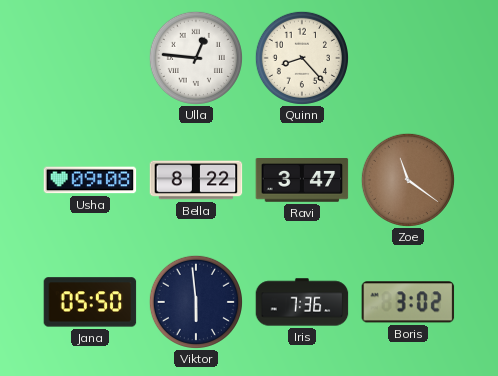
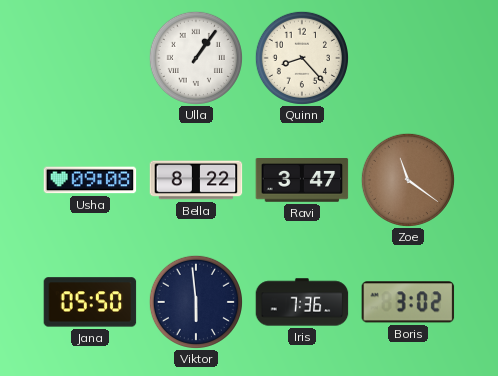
Ulla: 12:46 -> 1:06 (196, 58)
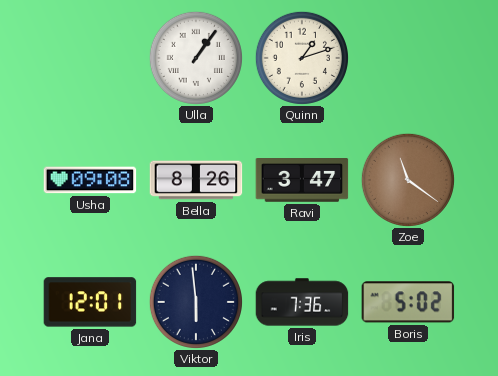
Quinn: 8:23 -> 1:12 (302, 58)
Bella: 8:22 -> 8:26 (196, 180)
Jana: 05:50 -> 12:01 (90, 302)
Boris: 3:02 -> 5:02 (408, 302)
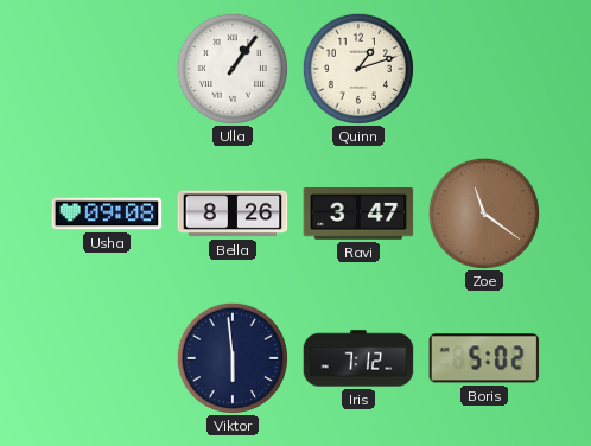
Jana: 12:01 -> none (90, 302)
Iris: 7:36 -> 7:12 (358, 358)
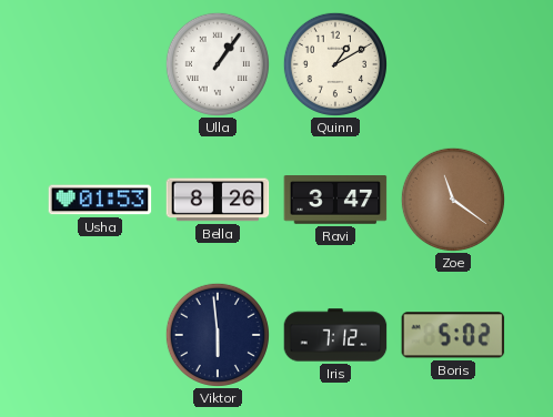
Quinn: 1:12 -> 1:10 (335, 64)
Usha: 09:08 -> 01:53 (100, 200)
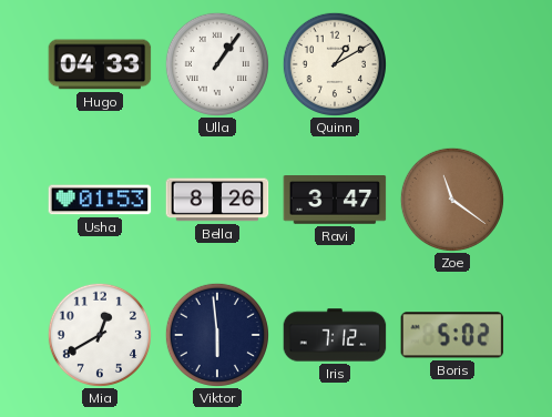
Hugo: none -> 04:33 (100, 64)
Mia: none -> 12:40 (100, 335)
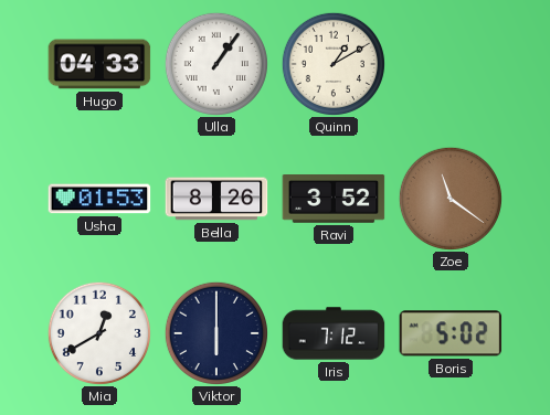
Ravi: 3:47 -> 3:52 (334, 200)
Viktor: 5:59 -> 6:00 (216, 333)
